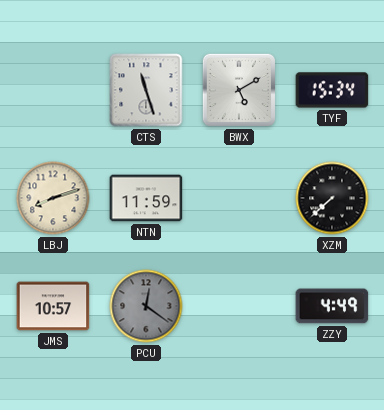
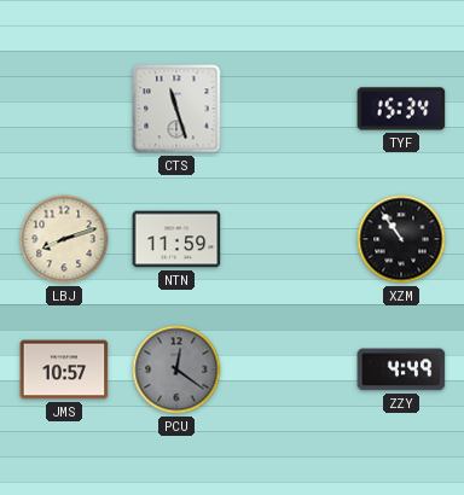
BWX: 5:10 -> none (239, 90)
XZM: 7:38 -> 10:54 (401, 239)
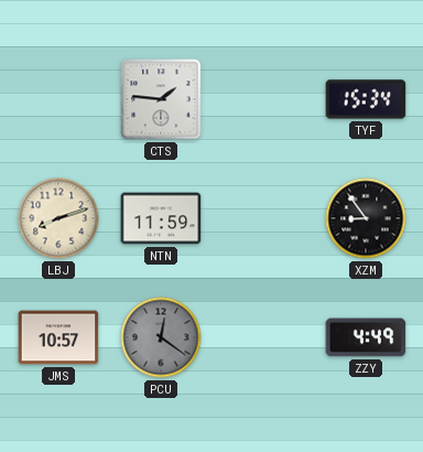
CTS: 11:27 -> 1:46 (161, 99)
XZM: 10:54 -> 8:54 (366, 218)
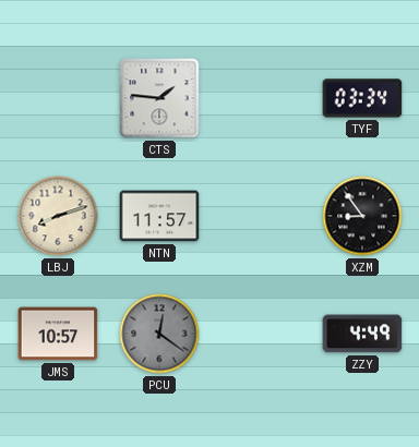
TYF: 15:34 -> 03:34 (362, 98)
NTN: 11:59 -> 11:57 (159, 216)
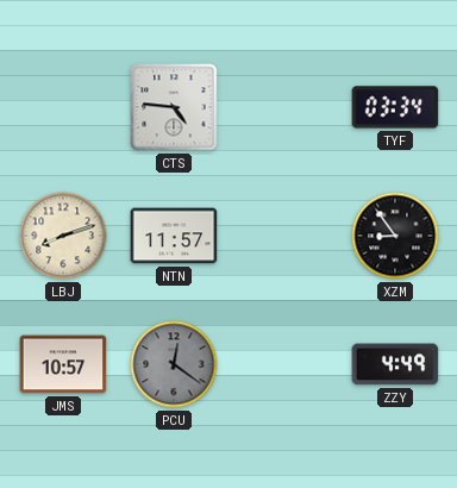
CTS: 1:46 -> 4:46 (174, 107)
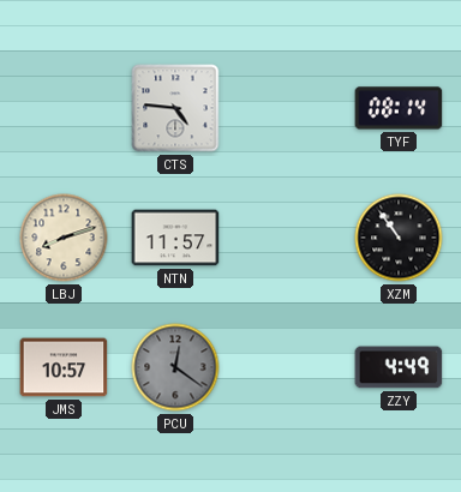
TYF: 03:34 -> 08:14 (399, 108)
XZM: 8:54 -> 10:54 (399, 238)
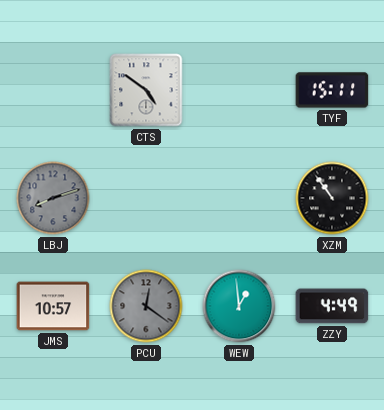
CTS: 4:46 -> 4:51 (146, 90)
TYF: 08:14 -> 15:11 (332, 90)
LBJ dial: cream -> grey (53, 198)
NTN: 11:57 -> none (175, 238)
WEW: none -> 12:59 (239, 306)
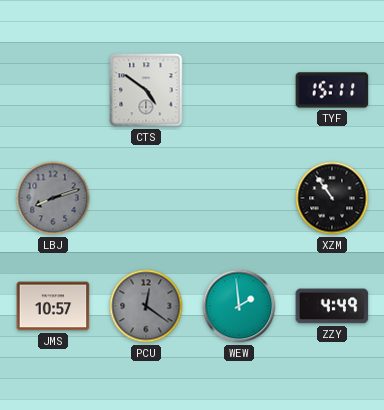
WEW: 12:59 -> 1:59 (239, 306)
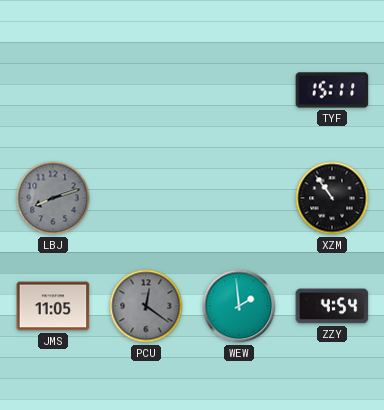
CTS: 4:51 -> none (146, 90)
JMS: 10:57 -> 11:05 (53, 306)
ZZY: 4:49 -> 4:54 (332, 306)
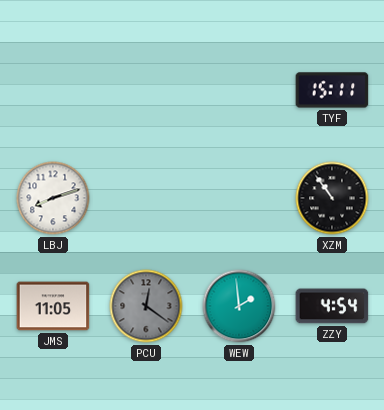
LBJ dial: grey -> white (53, 198)
